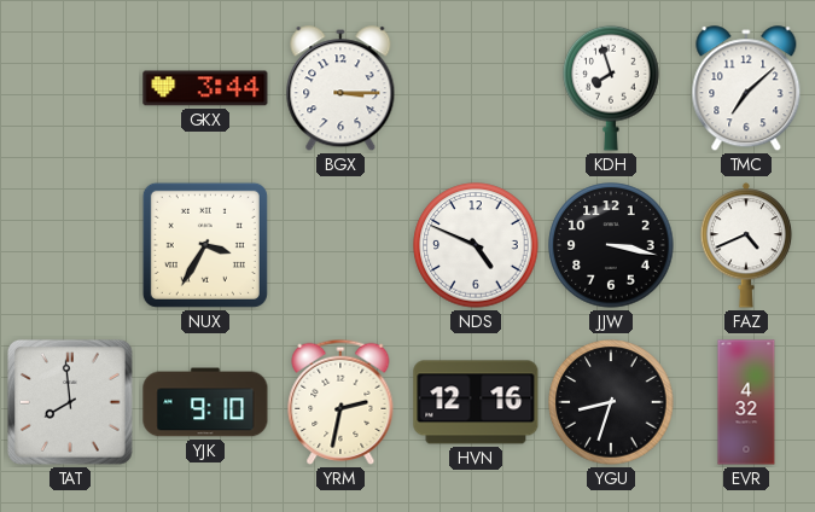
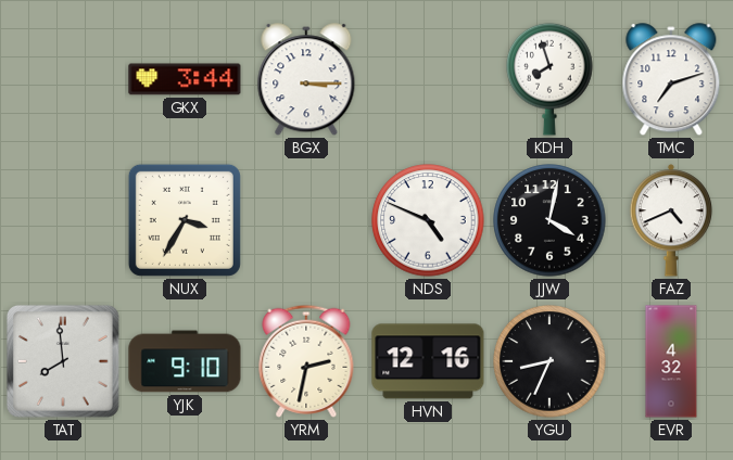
TMC: 7:08 -> 7:12 (671, 80)
JJW: 3:17 -> 4:02 (549, 220)
YGU: 8:33 -> 8:34 (549, 361)
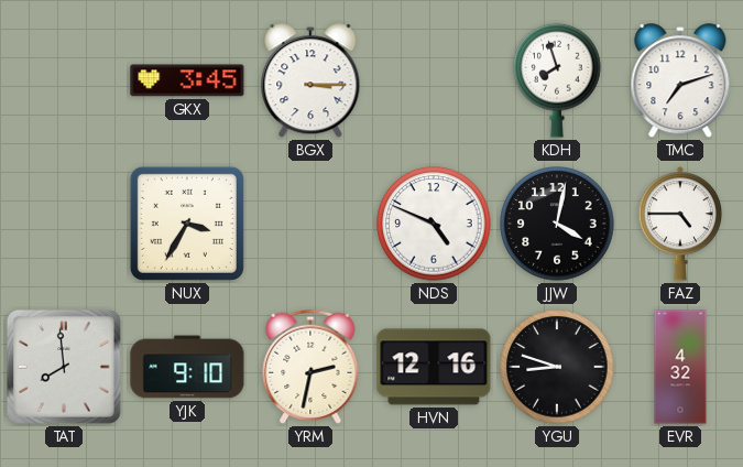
GKX: 3:44 -> 3:45 (187, 80)
FAZ: 4:41 -> 4:45 (680, 224)
YGU: 8:34 -> 8:48 (557, 367)
